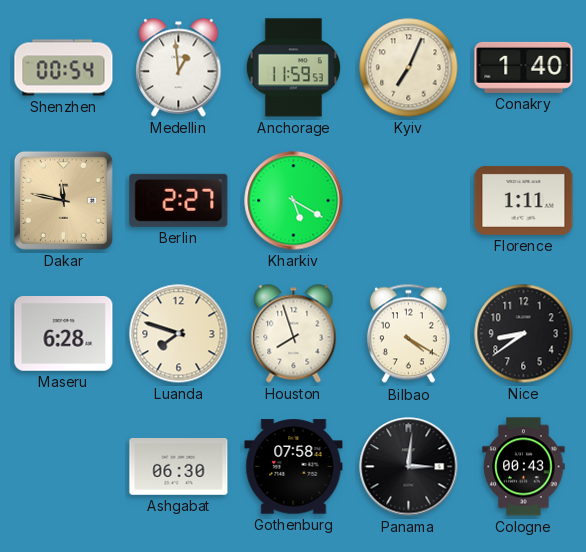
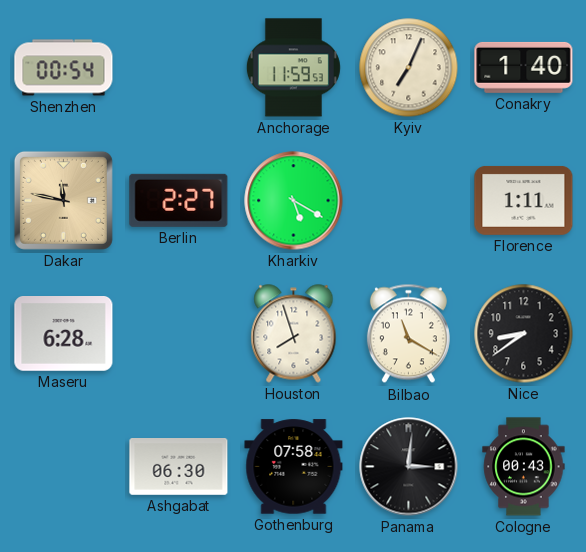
Medellin: 12:59 -> none (179, 68)
Luanda: 7:48 -> none (179, 334)
Bilbao: 4:20 -> 11:20 (408, 334)
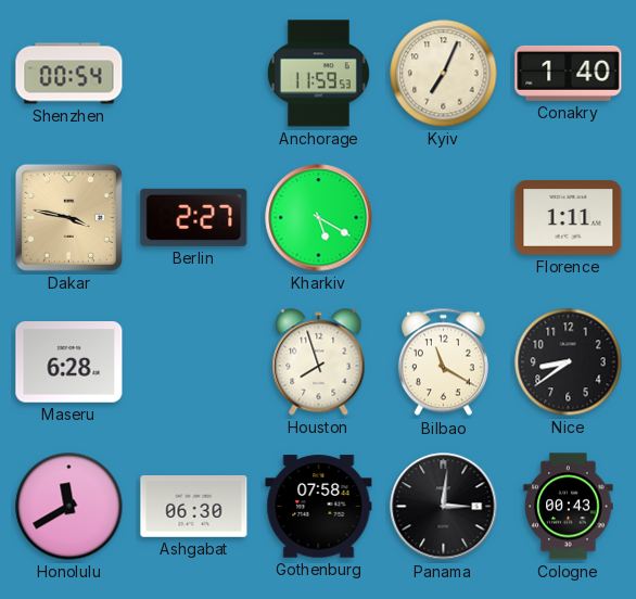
Dakar: 11:47 -> 3:47 (68, 217)
Honolulu: none -> 11:40 (69, 507)
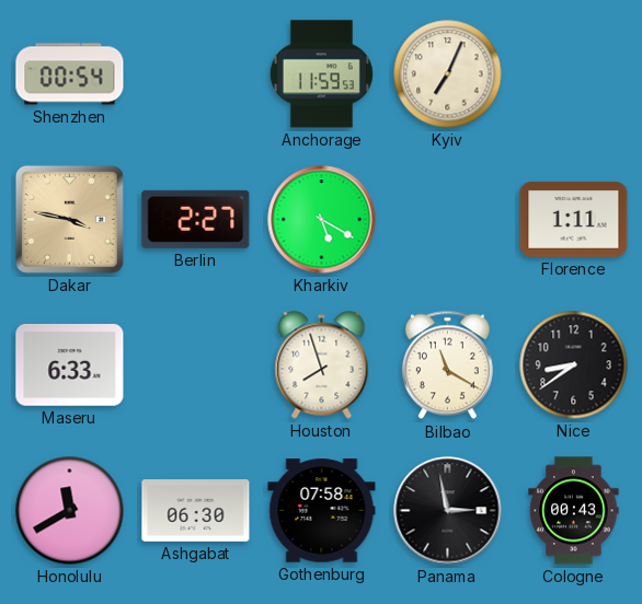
Conakry: 1:40 -> none (569, 73)
Maseru: 6:28 -> 6:33 (70, 365)
Panama: 3:01 -> 2:58 (448, 511)
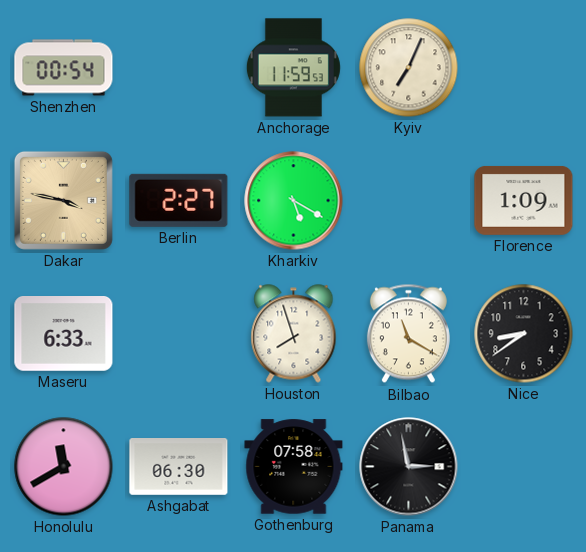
Florence: 1:11 -> 1:09 (524, 200)
Cologne: 00:43 -> none (574, 511)
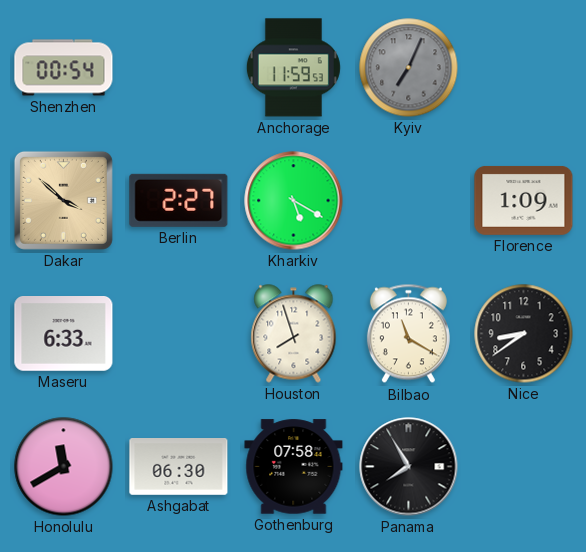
Kyiv dial: cream -> grey (409, 68)
Dakar: 3:47 -> 3:52 (63, 200)
Panama: 2:58 -> 7:55 (409, 467)
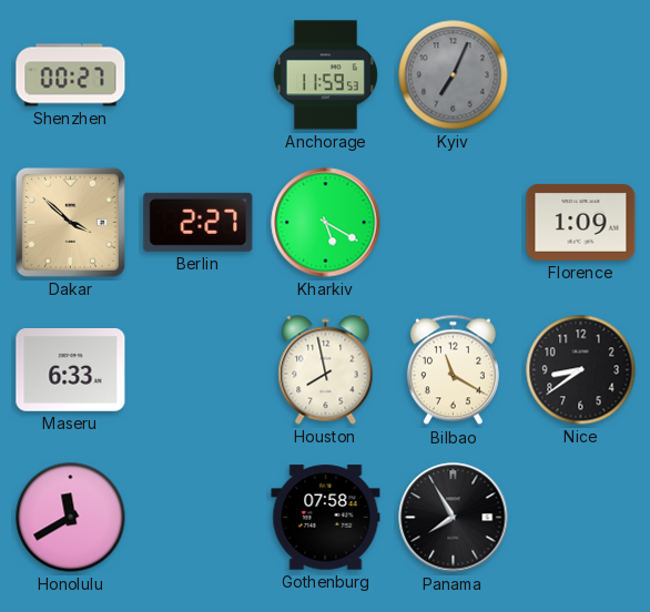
Shenzhen: 00:54 -> 00:27 (71, 75)
Houston: 7:57 -> 7:58 (326, 370)
Ashgabat: 06:30 -> none (179, 467)
